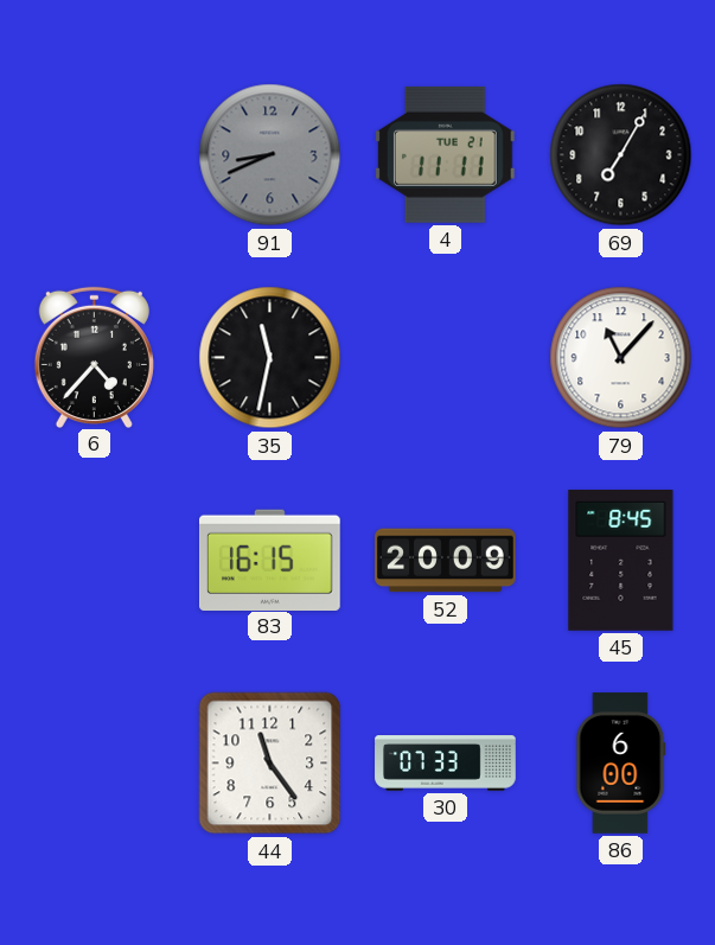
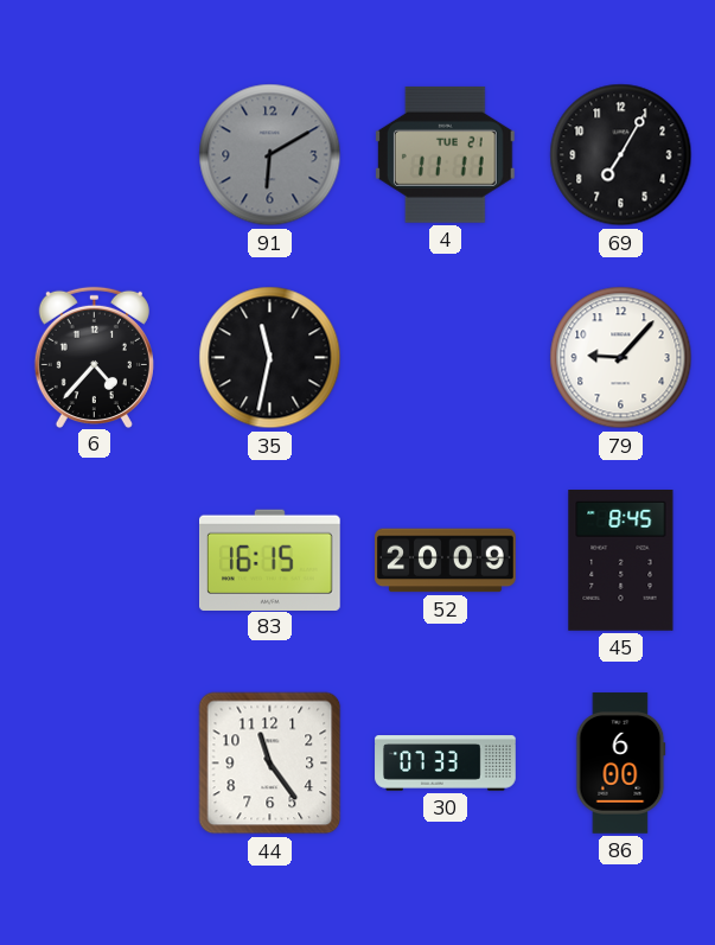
91: 8:41 -> 6:10 (270, 155)
79: 11:07 -> 9:07 (621, 358)
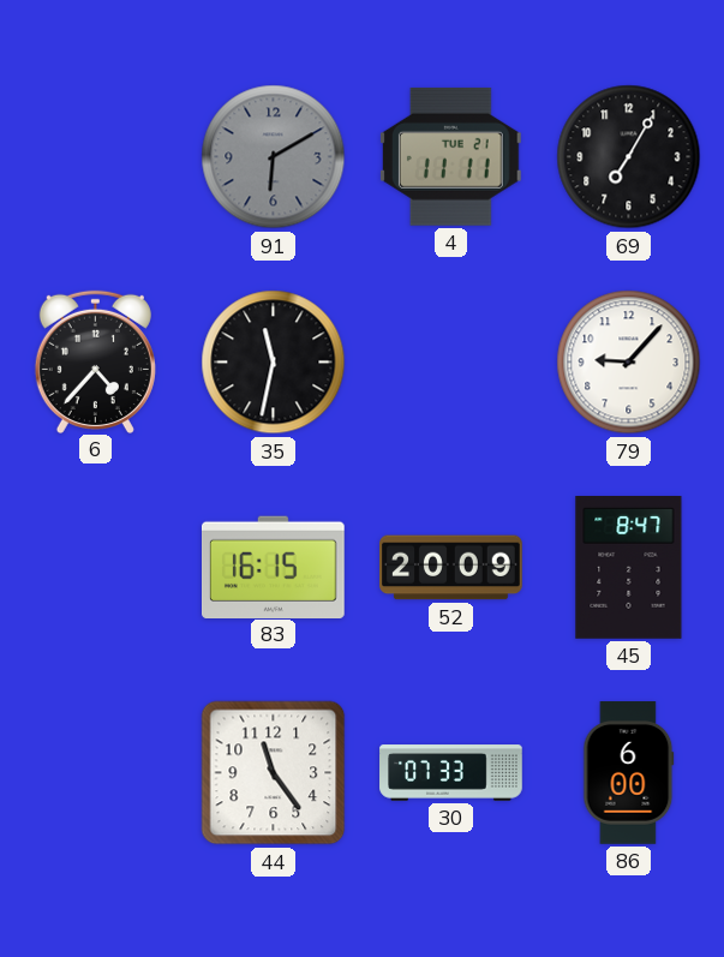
45: 8:45 -> 8:47 (629, 568)
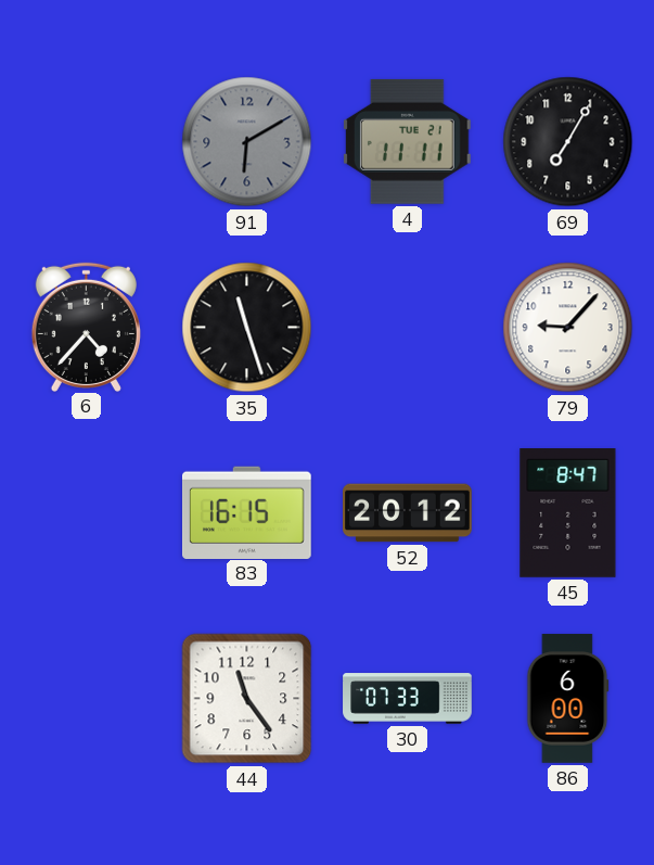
35: 11:32 -> 11:27 (247, 328)
52: 20:09 -> 20:12 (408, 513)
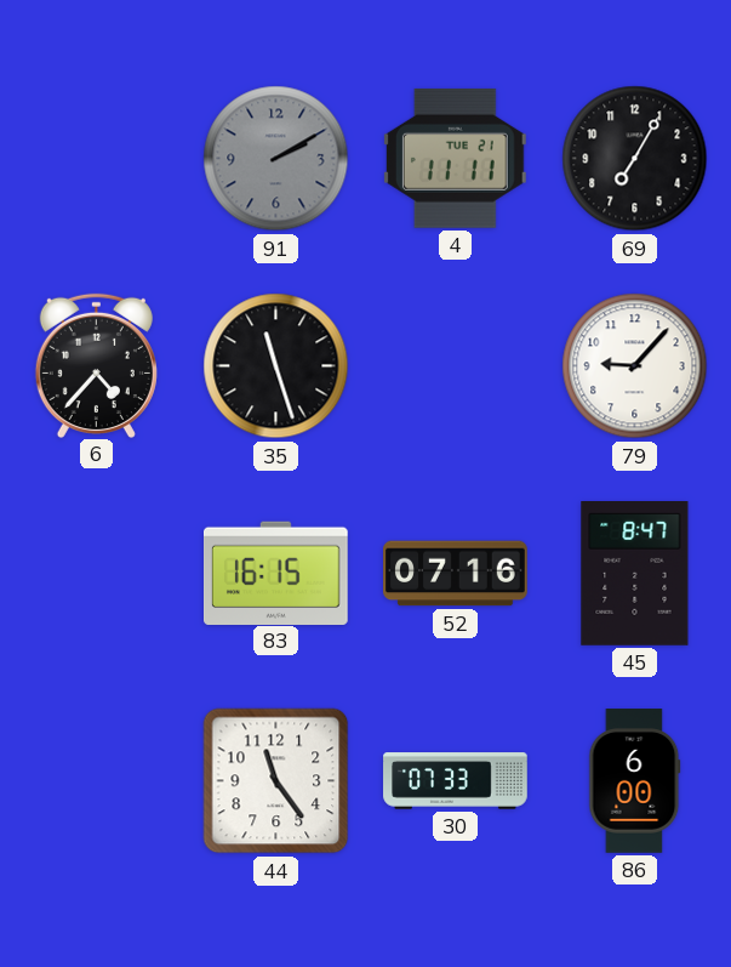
91: 6:10 -> 2:10 (276, 159)
52: 20:12 -> 07:16 (456, 574)
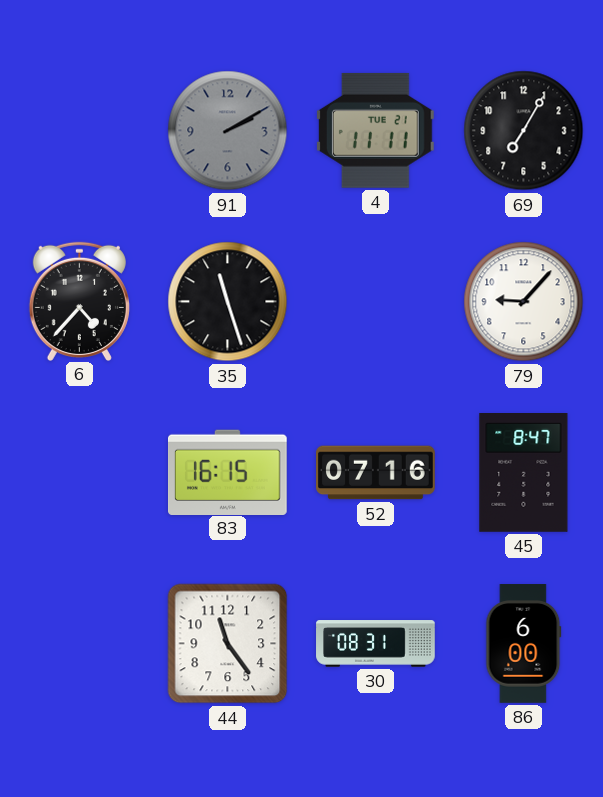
30: 07:33 -> 08:31 (376, 644)
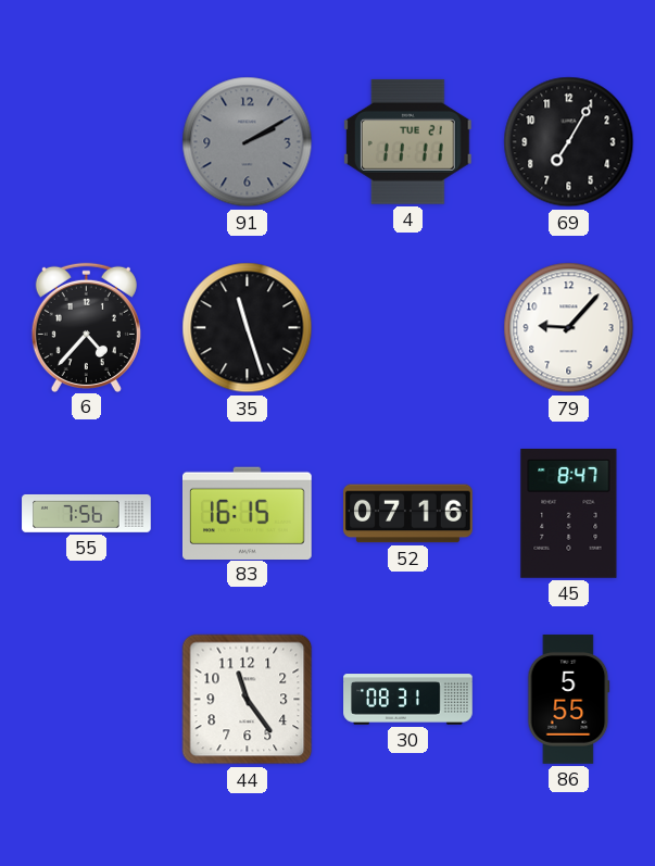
55: none -> 7:56 (87, 513)
86: 6:00 -> 5:55 (569, 700)
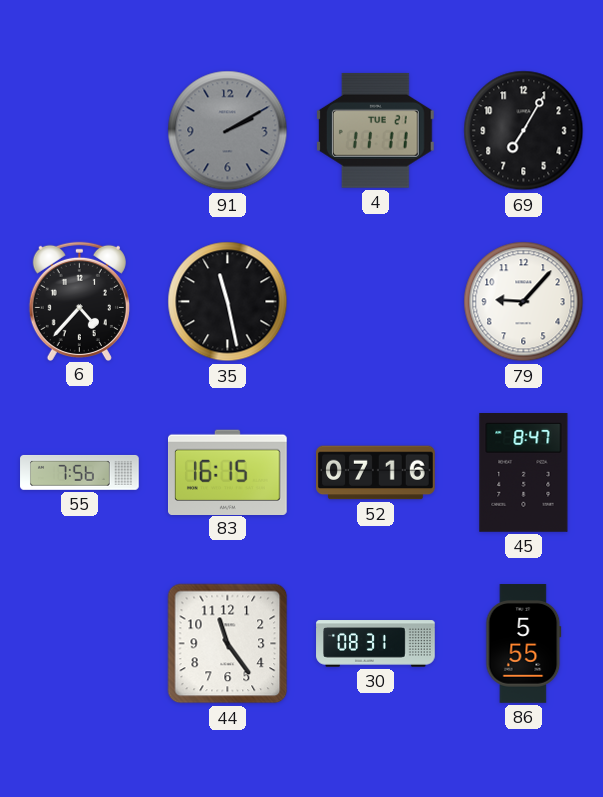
35: 11:27 -> 11:28 (228, 302)
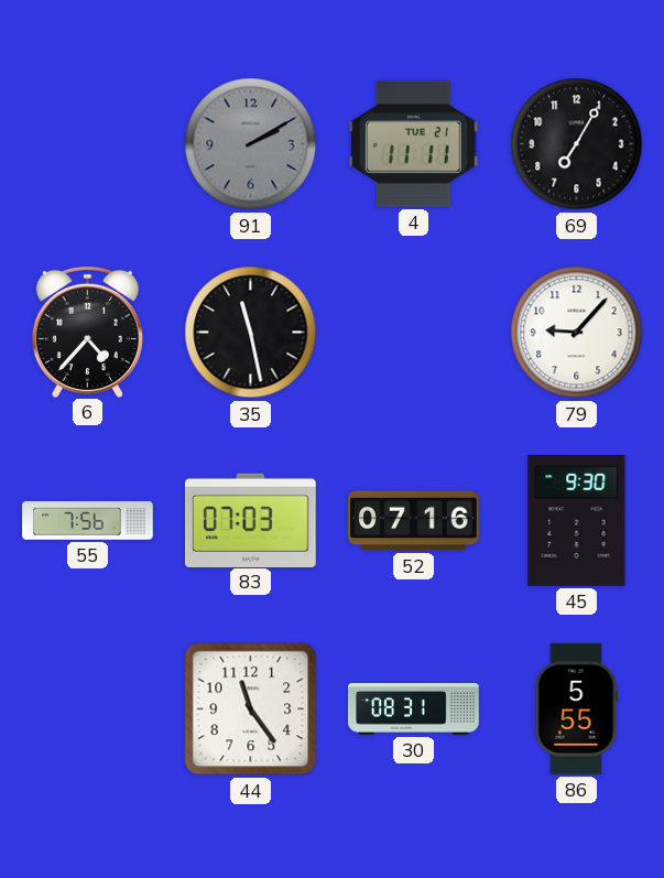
83: 16:15 -> 07:03 (251, 520)
45: 8:47 -> 9:30 (577, 521)
